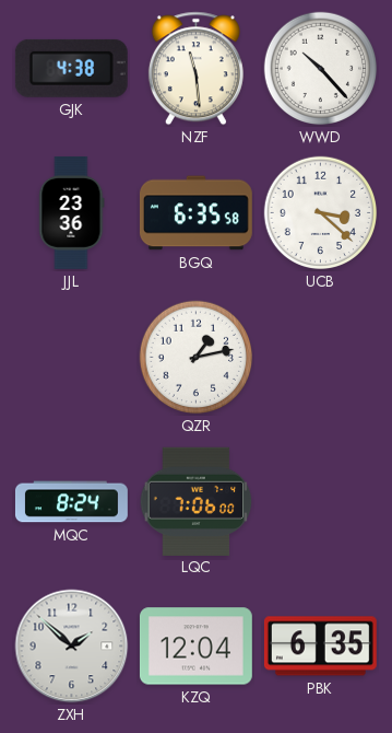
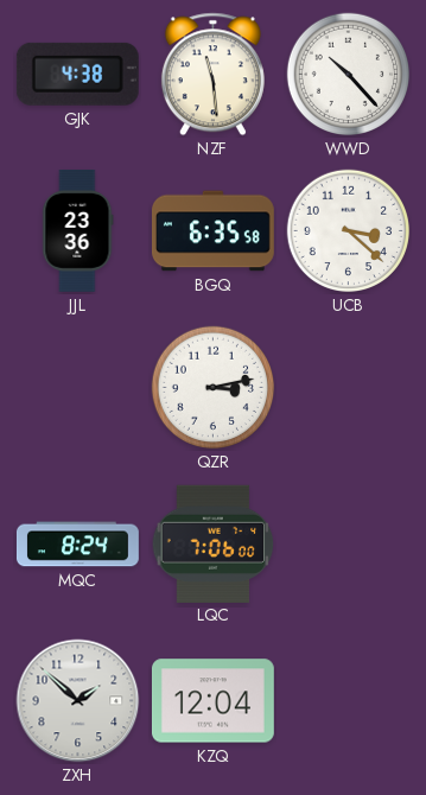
QZR: 1:13 -> 3:13 (214, 388)
PBK: 6:35 -> none (320, 647)
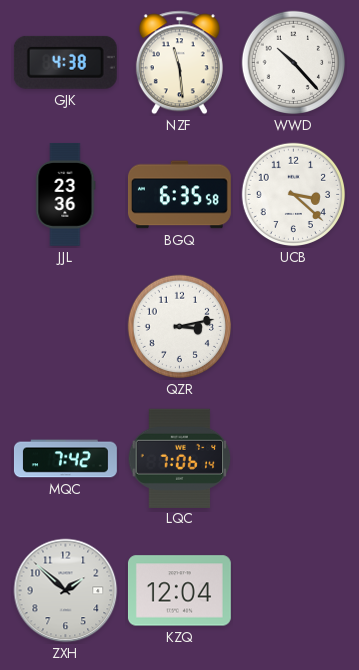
MQC: 8:24 -> 7:42 (66, 459)
LQC: 7:06:00 -> 7:06:14 (180, 458)
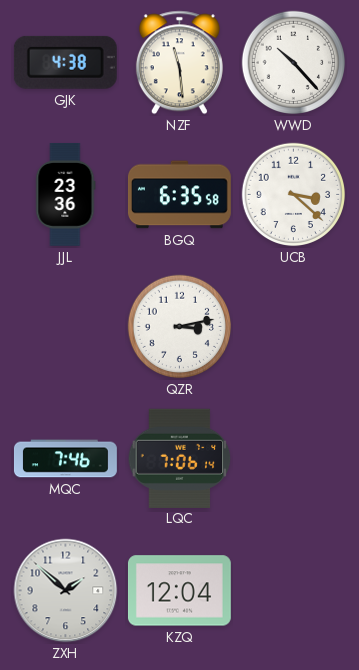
MQC: 7:42 -> 7:46 (66, 459)
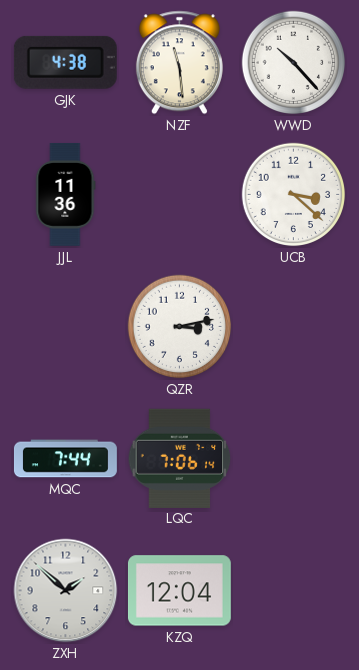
JJL: 23:36 -> 11:36 (66, 194)
BGQ: 6:35 -> none (179, 195)
MQC: 7:46 -> 7:44 (66, 459)
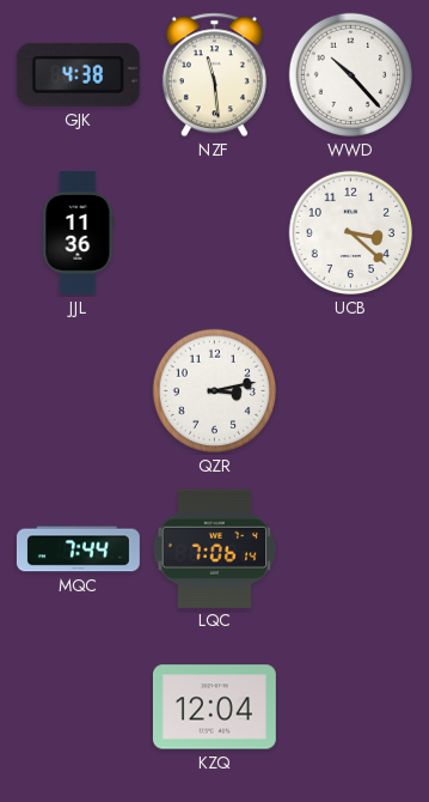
ZXH: 1:52 -> none (66, 591)
